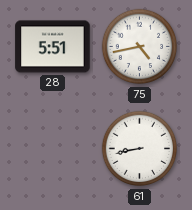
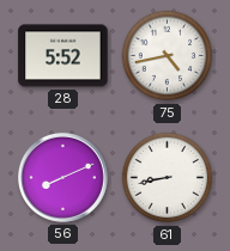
28: 5:51 -> 5:52 (63, 56)
56: none -> 8:11 (62, 177)
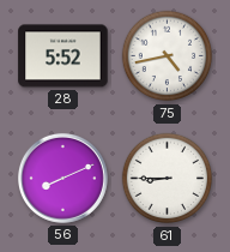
61: 8:43 -> 8:45 (168, 179)
